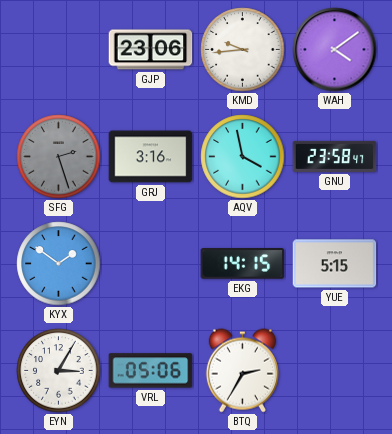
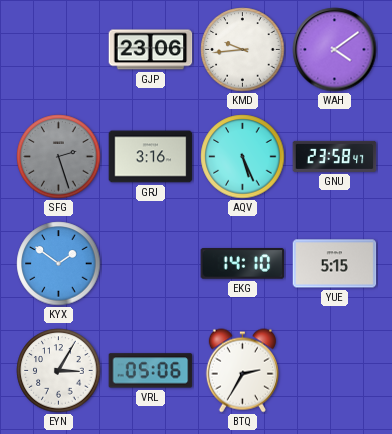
AQV: 3:58 -> 5:26 (243, 157)
EKG: 14:15 -> 14:10 (243, 264)
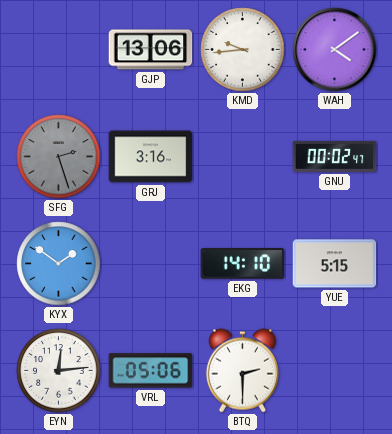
GJP: 23:06 -> 13:06 (151, 50)
AQV: 5:26 -> none (243, 157)
GNU: 23:58 -> 00:02 (335, 156)
EYN: 3:05 -> 12:14 (59, 371)
BTQ: 2:35 -> 2:30 (242, 371)
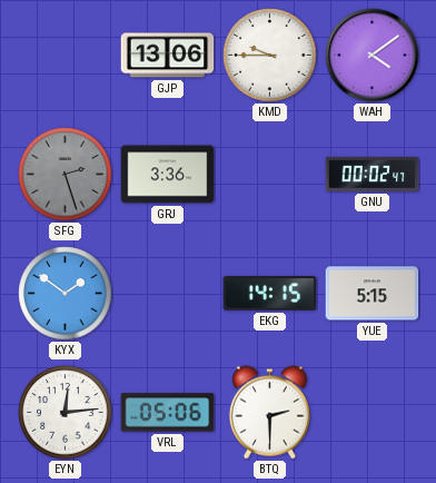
KMD: 9:44 -> 9:45 (270, 56)
GRJ: 3:16 -> 3:36 (168, 175)
EKG: 14:10 -> 14:15 (270, 294)
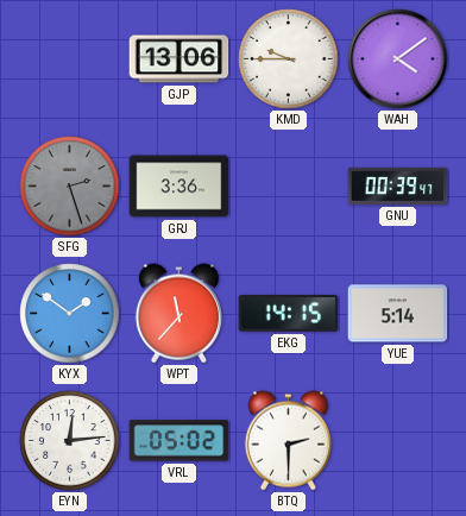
GNU: 00:02 -> 00:39 (398, 185)
WPT: none -> 11:37 (178, 314)
YUE: 5:15 -> 5:14 (398, 314)
VRL: 05:06 -> 05:02 (180, 441)
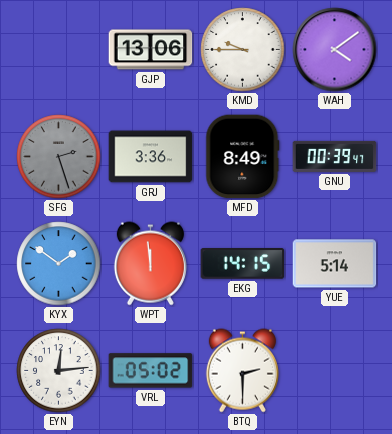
MFD: none -> 8:49 (243, 157)
WPT: 11:37 -> 11:59 (150, 264)
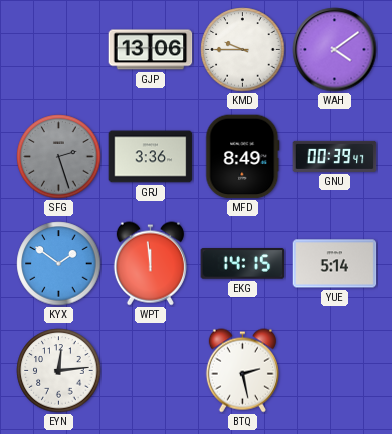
VRL: 05:02 -> none (151, 371)
BTQ: 2:30 -> 2:28 (242, 371)
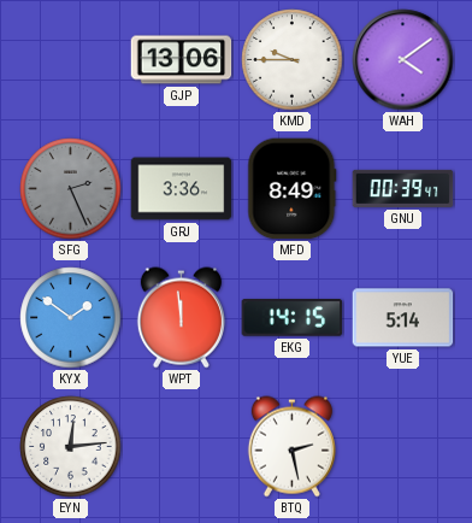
SFG: 2:27 -> 2:26 (71, 189)
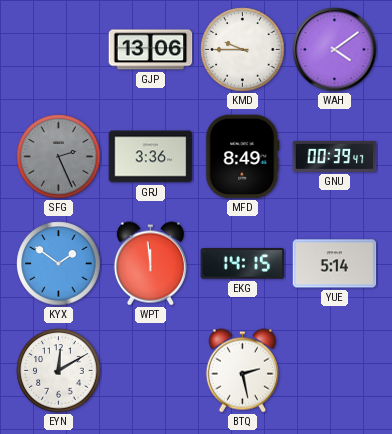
EYN: 12:14 -> 12:10 (59, 371)
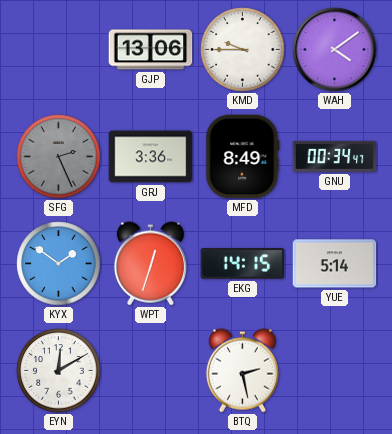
GNU: 00:39 -> 00:34 (335, 156)
WPT: 11:59 -> 12:33 (150, 264)
